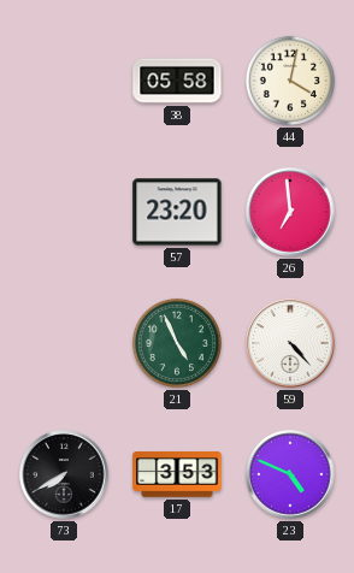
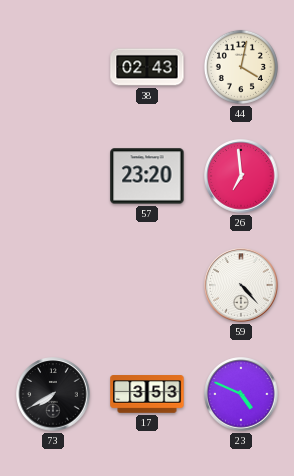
38: 05:58 -> 02:43 (147, 67)
21: 4:56 -> none (177, 343)
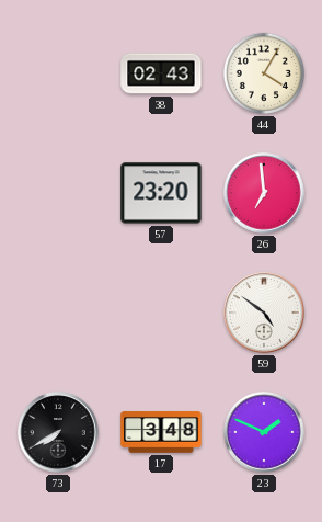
44: 4:02 -> 4:05 (264, 73)
59: 4:23 -> 4:51 (264, 313)
17: 3:53 -> 3:48 (161, 432)
23: 4:49 -> 1:49 (264, 432)
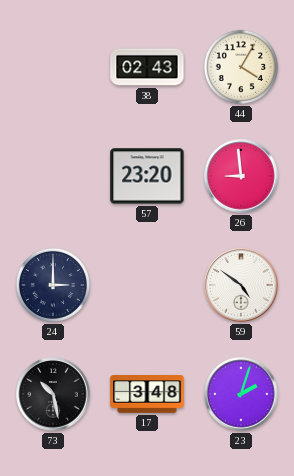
26: 6:59 -> 8:59 (241, 176)
24: none -> 3:00 (53, 285)
73: 7:40 -> 10:28 (53, 394)
23: 1:49 -> 2:03 (241, 394)
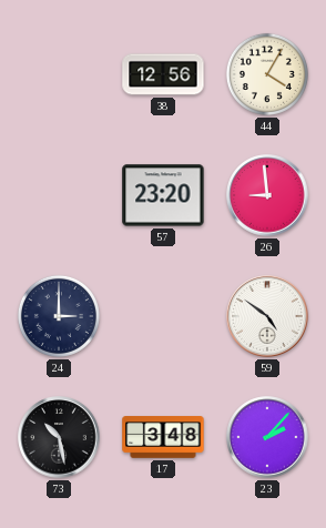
38: 02:43 -> 12:56 (163, 74)
23: 2:03 -> 2:07 (267, 437)
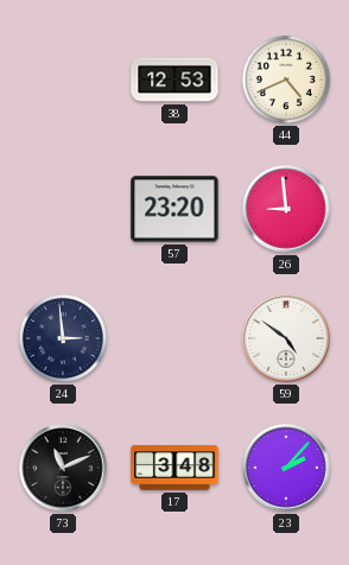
38: 12:56 -> 12:53 (174, 80)
44: 4:05 -> 4:41 (286, 80)
24: 3:00 -> 2:59 (63, 338)
73: 10:28 -> 11:11 (63, 468)
